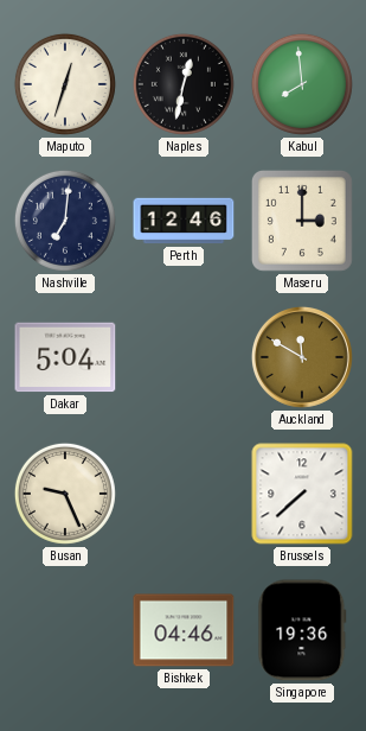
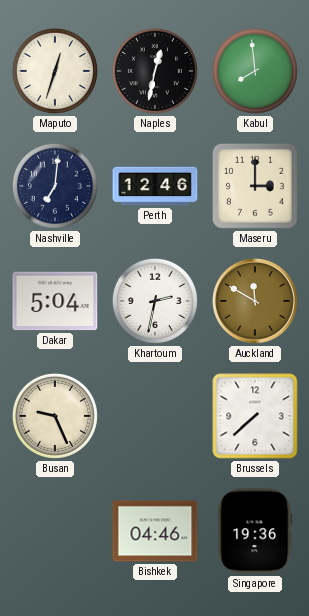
Khartoum: none -> 2:32 (155, 301)
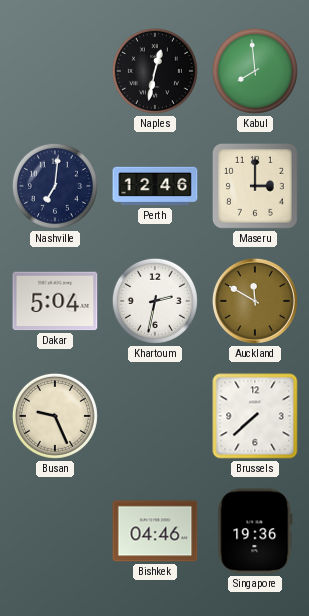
Maputo: 12:33 -> none (55, 71)
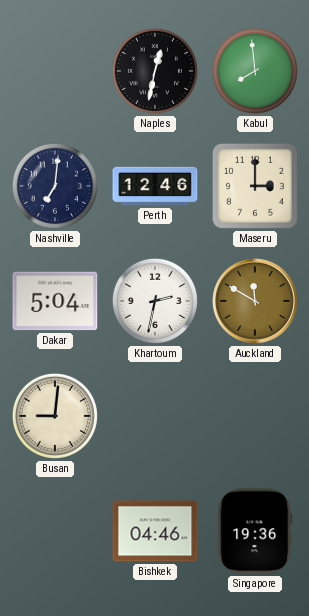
Busan: 9:26 -> 9:01 (55, 416)
Brussels: 7:38 -> none (255, 416)
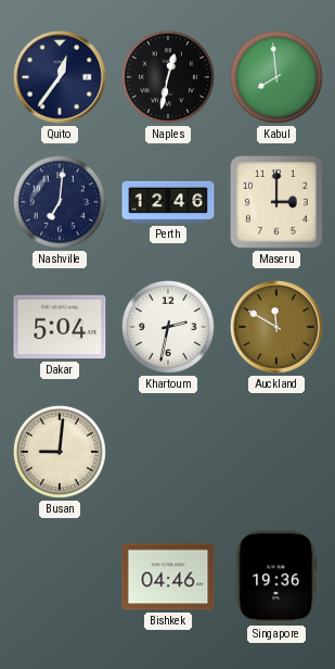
Quito: none -> 12:36 (60, 77)
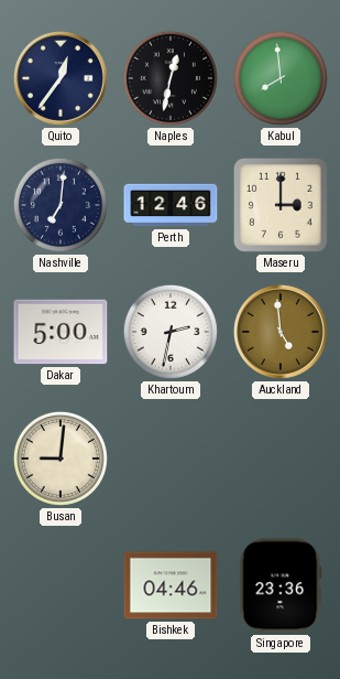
Dakar: 5:04 -> 5:00 (61, 332)
Auckland: 11:50 -> 4:59 (281, 332)
Singapore: 19:36 -> 23:36 (281, 585)
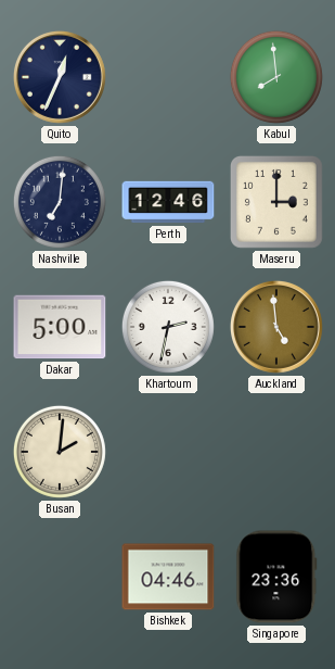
Quito: 12:36 -> 12:34 (60, 77)
Naples: 12:32 -> none (171, 78)
Busan: 9:01 -> 2:01 (60, 452)
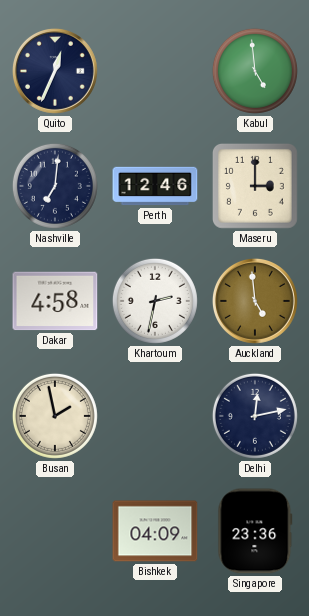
Kabul: 7:59 -> 4:59 (255, 71)
Dakar: 5:00 -> 4:58 (55, 301)
Busan: 2:01 -> 1:58 (55, 416)
Delhi: none -> 12:13 (255, 416)
Bishkek: 04:46 -> 04:09 (155, 531)
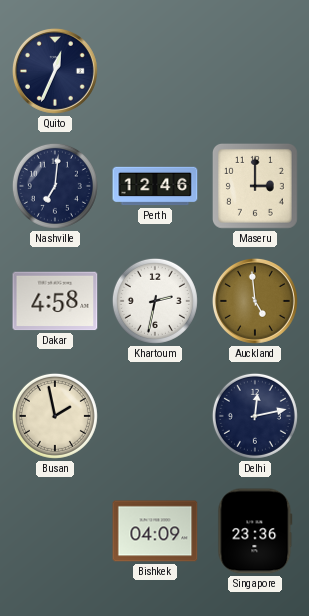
Kabul: 4:59 -> none (255, 71)
